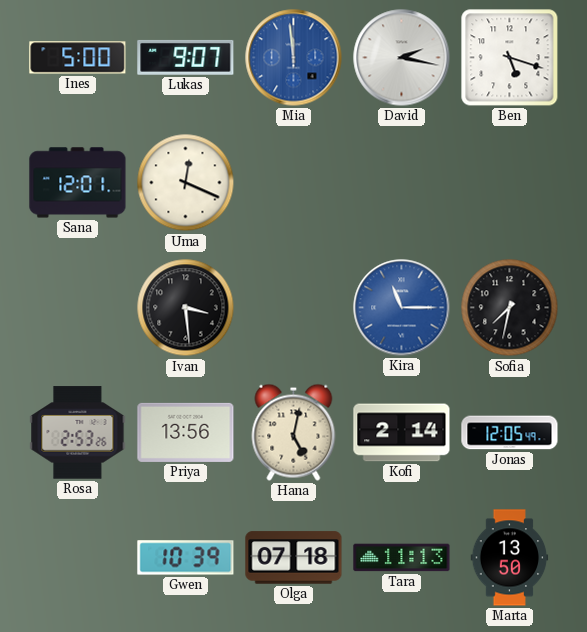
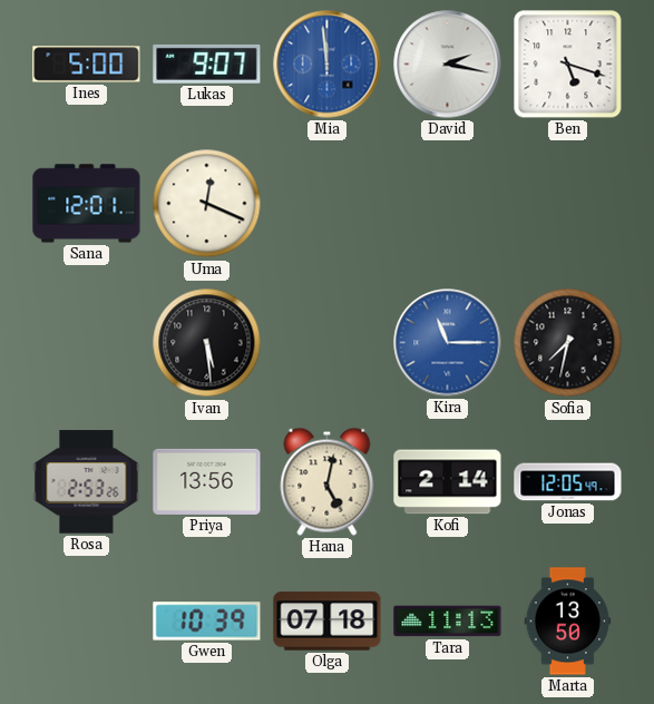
Ivan: 3:29 -> 5:29 (207, 343)
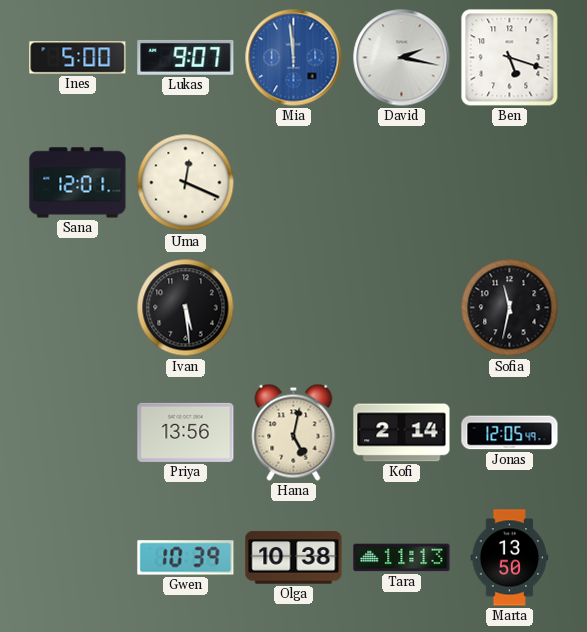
Kira: 11:15 -> none (448, 343)
Sofia: 7:32 -> 11:32 (510, 308)
Rosa: 2:53 -> none (87, 482)
Olga: 07:18 -> 10:38 (294, 558)
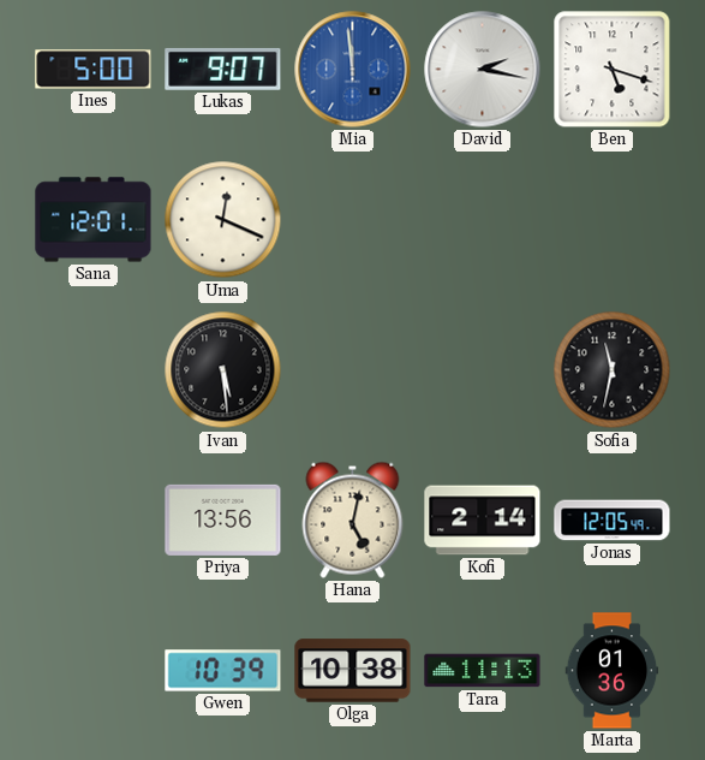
Marta: 13:50 -> 01:36 (613, 671)
